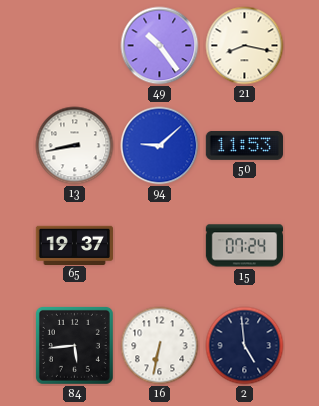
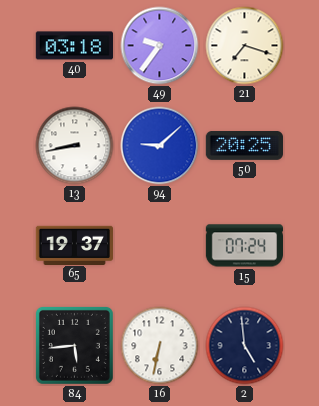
40: none -> 03:18 (74, 46)
49: 10:24 -> 9:36 (160, 46)
21: 8:17 -> 7:18 (245, 46)
50: 11:53 -> 20:25 (244, 146)
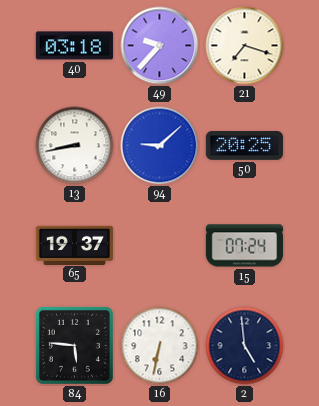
49: 9:36 -> 9:37 (160, 46)
84: 5:44 -> 5:46 (74, 345)
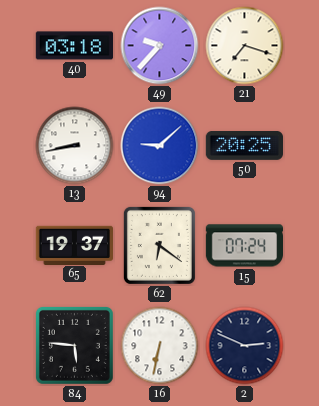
62: none -> 6:21 (159, 245)
2: 4:59 -> 2:49 (245, 346)
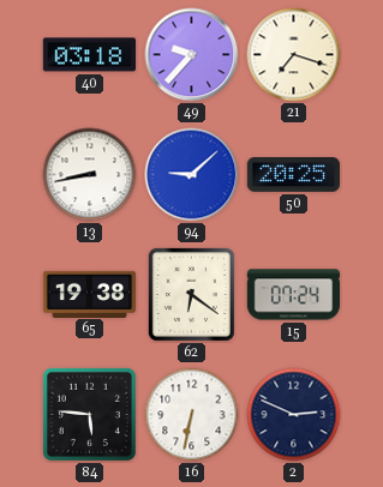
65: 19:37 -> 19:38 (89, 294)
